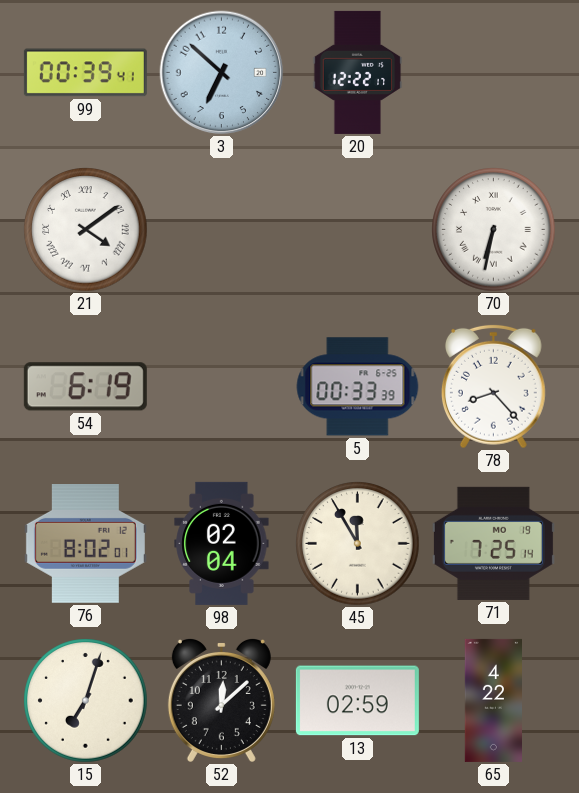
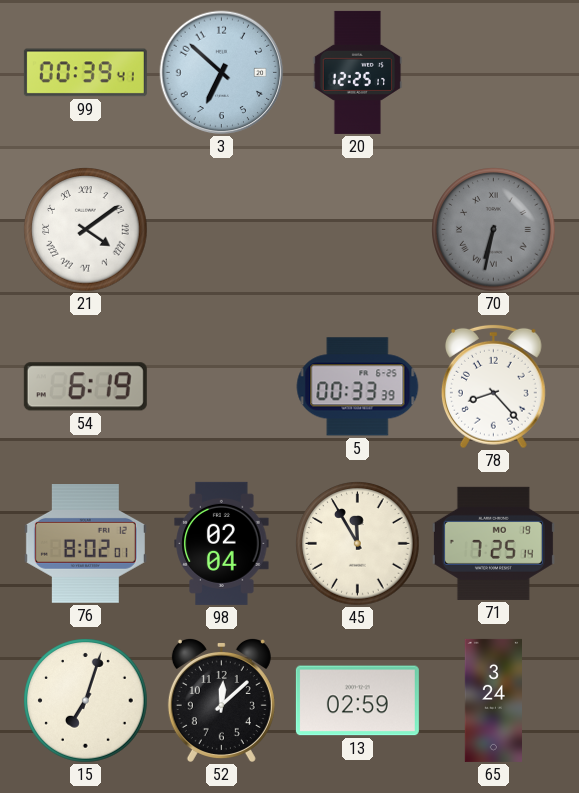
20: 12:22 -> 12:25 (358, 72)
70 dial: white -> grey (494, 230)
65: 4:22 -> 3:24 (493, 700)
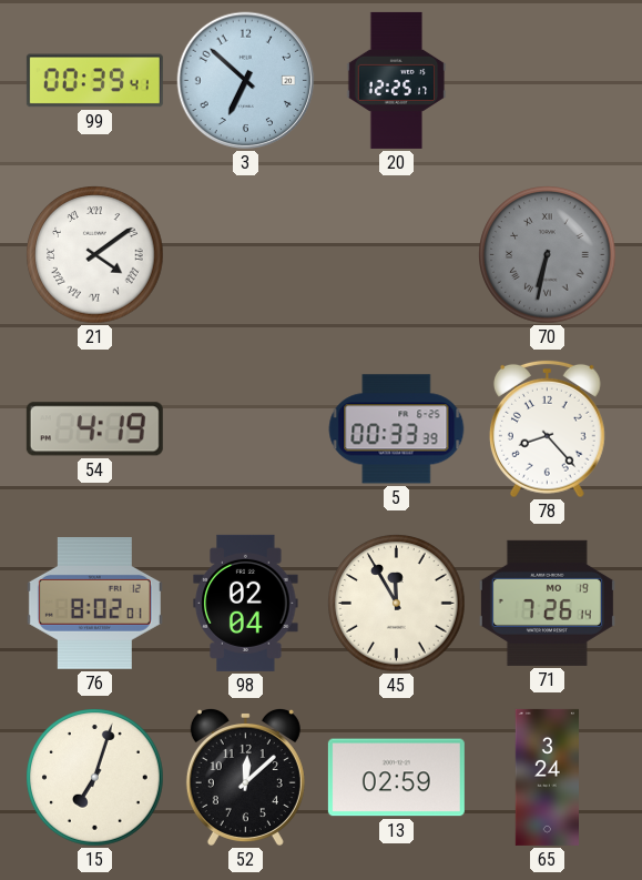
54: 6:19 -> 4:19 (94, 429)
71: 7:25 -> 7:26 (547, 603)
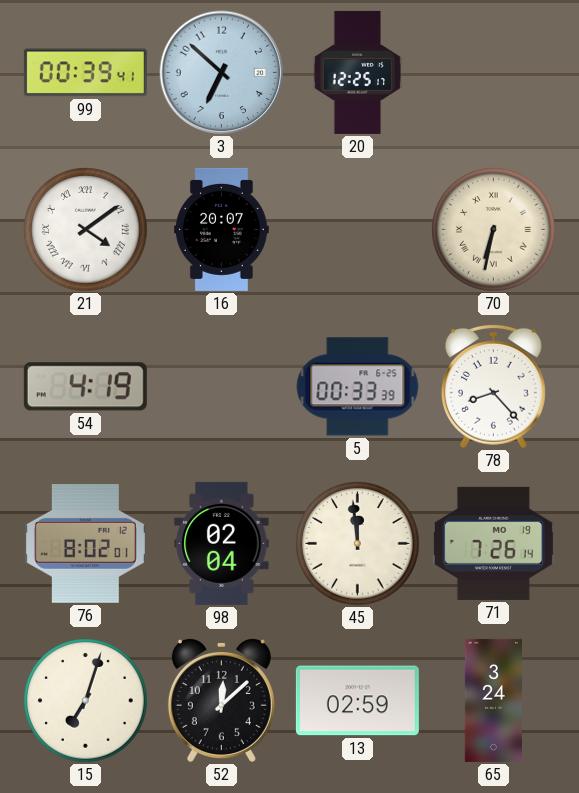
16: none -> 20:07 (222, 229)
70 dial: grey -> cream (494, 230)
45: 11:55 -> 11:59 (358, 544)
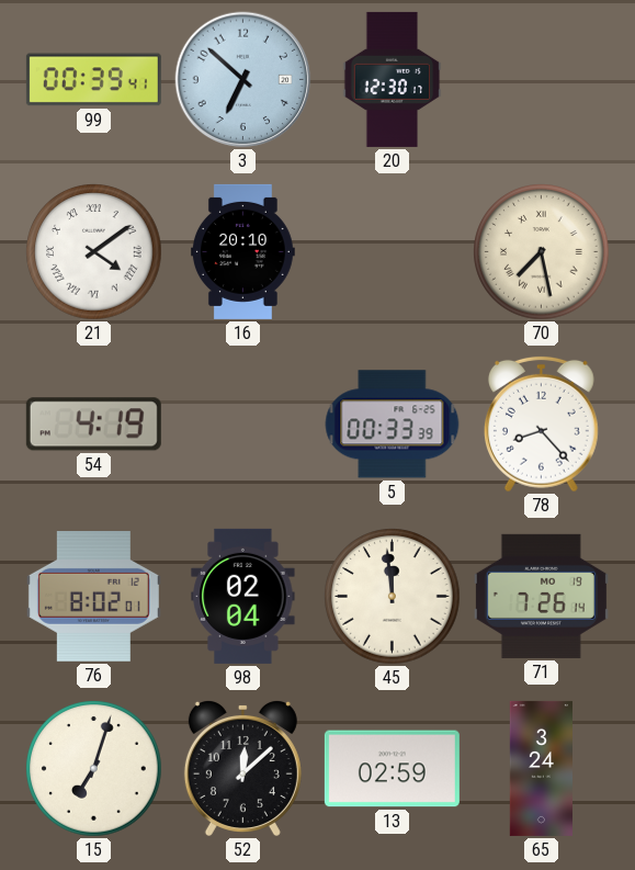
20: 12:25 -> 12:30 (393, 79)
16: 20:07 -> 20:10 (243, 251)
70: 6:32 -> 7:28 (542, 252)
